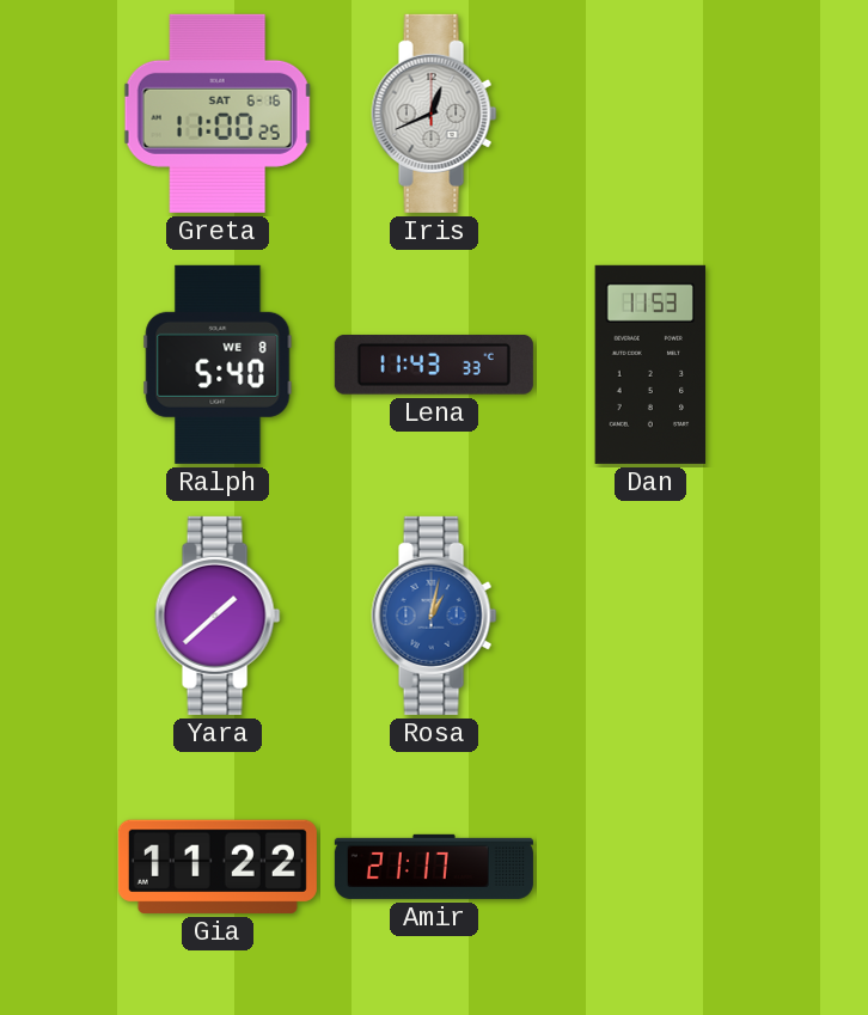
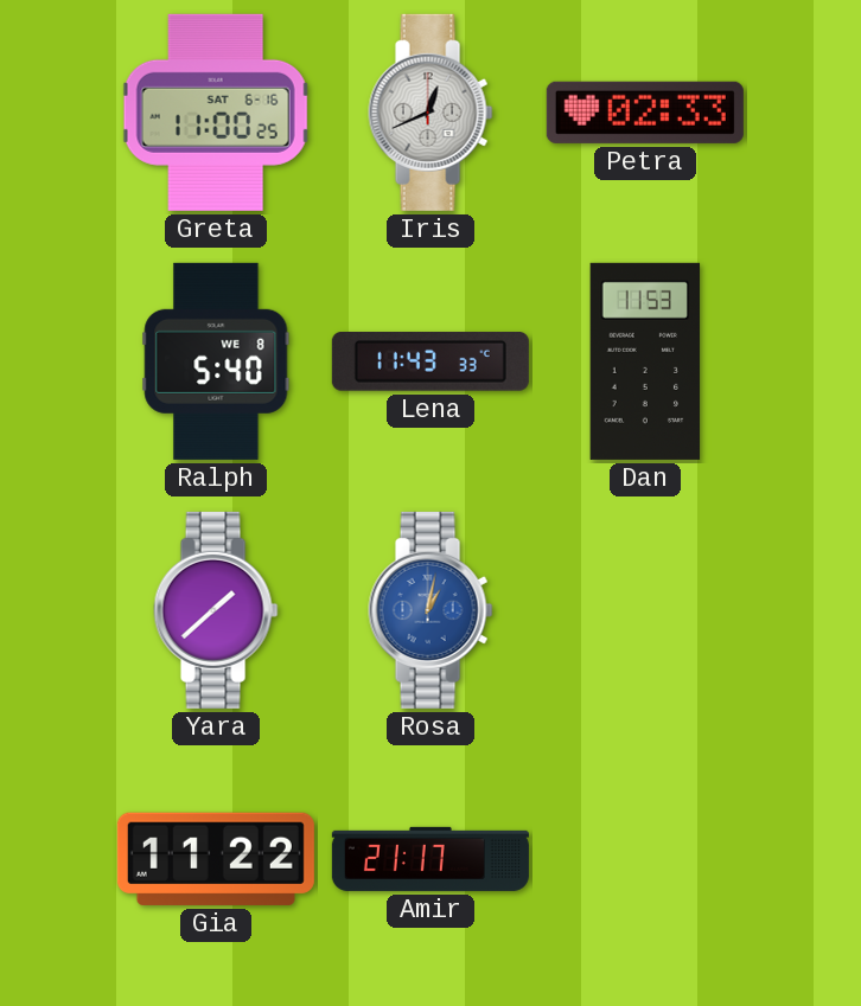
Petra: none -> 02:33 (645, 113)
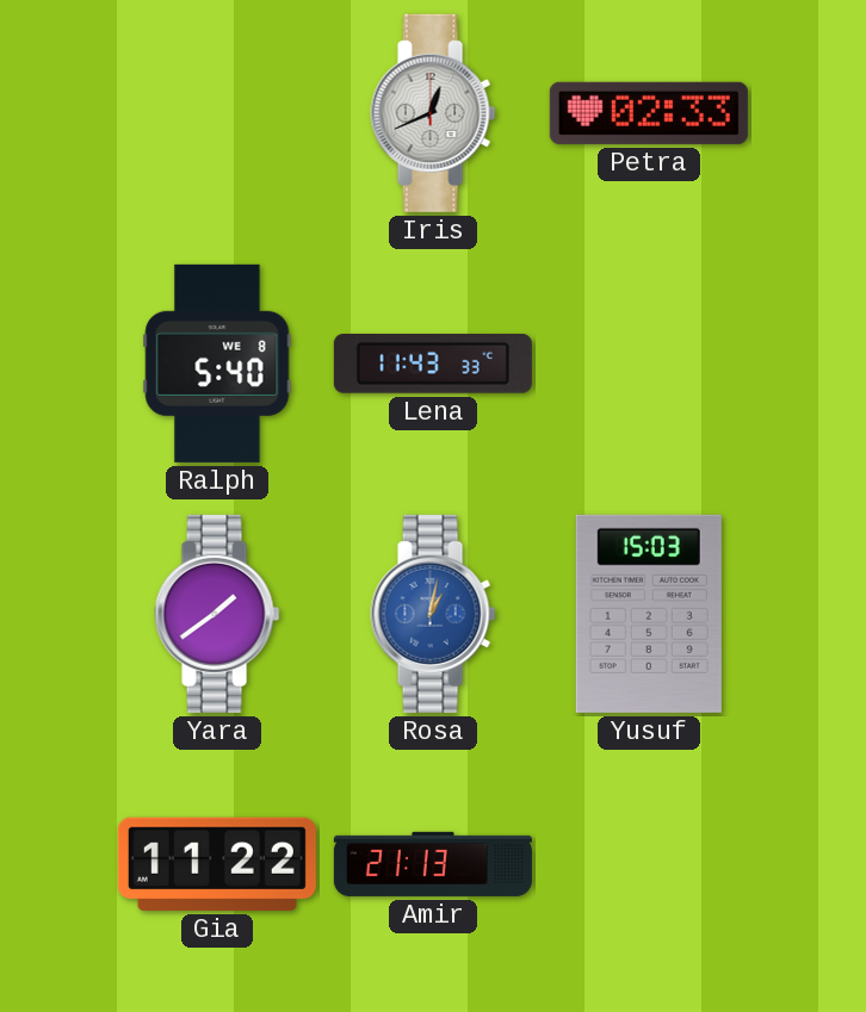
Greta: 11:00 -> none (216, 113)
Dan: 11:53 -> none (645, 361)
Yara: 1:38 -> 1:39 (217, 614)
Yusuf: none -> 15:03 (649, 614)
Amir: 21:17 -> 21:13 (433, 864)
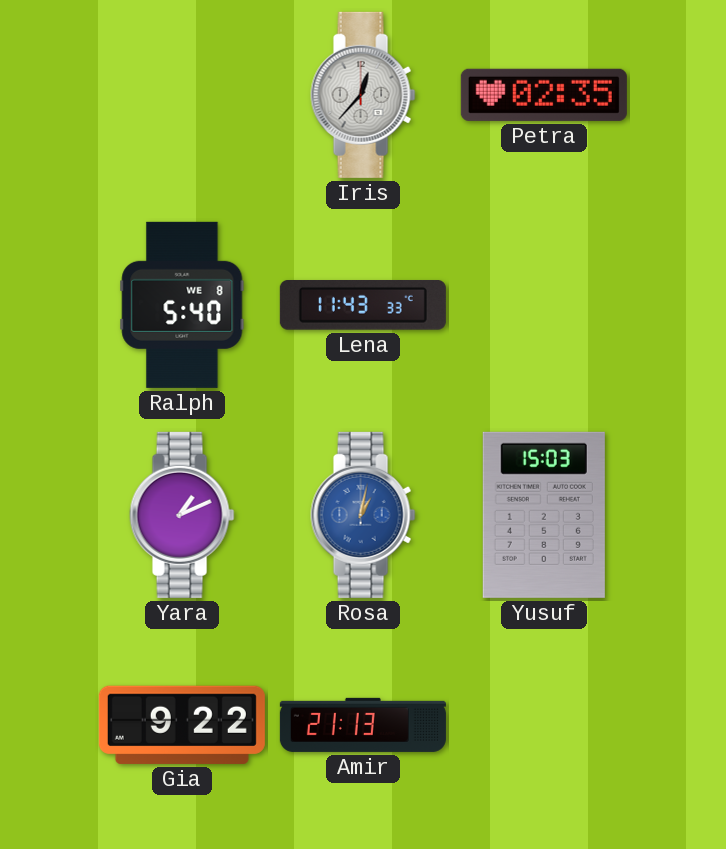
Iris: 12:41 -> 12:37 (363, 95)
Petra: 02:33 -> 02:35 (544, 95)
Yara: 1:39 -> 1:11 (182, 515)
Gia: 11:22 -> 9:22 (182, 725)
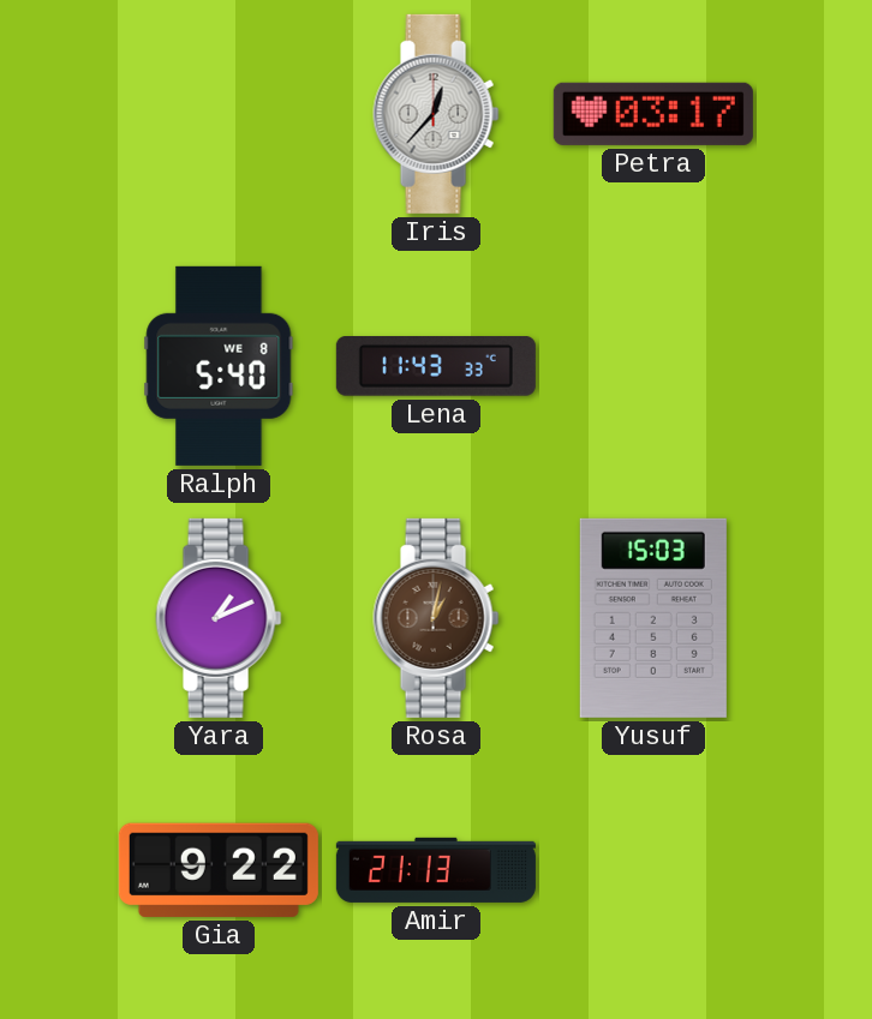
Petra: 02:35 -> 03:17 (653, 114)
Rosa dial: blue -> brown (436, 618)
